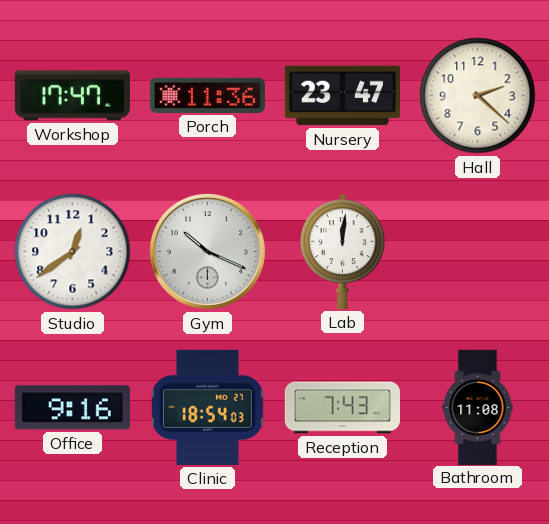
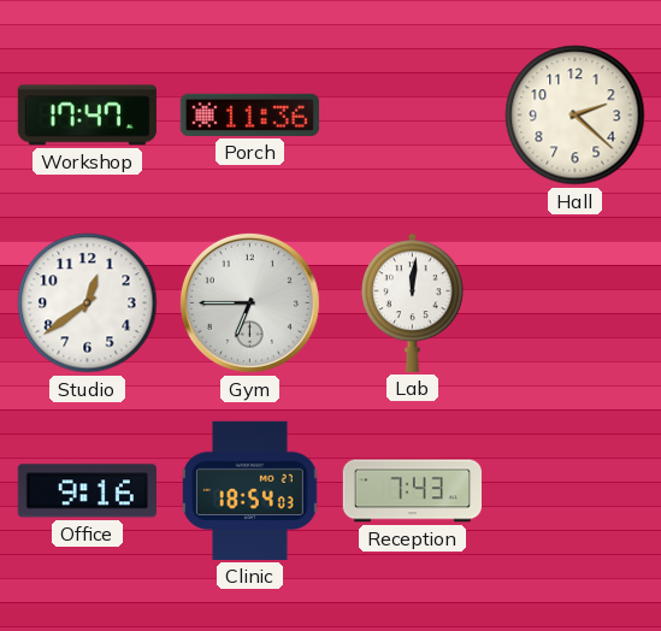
Nursery: 23:47 -> none (342, 96)
Gym: 10:19 -> 6:45 (249, 302)
Bathroom: 11:08 -> none (478, 407)
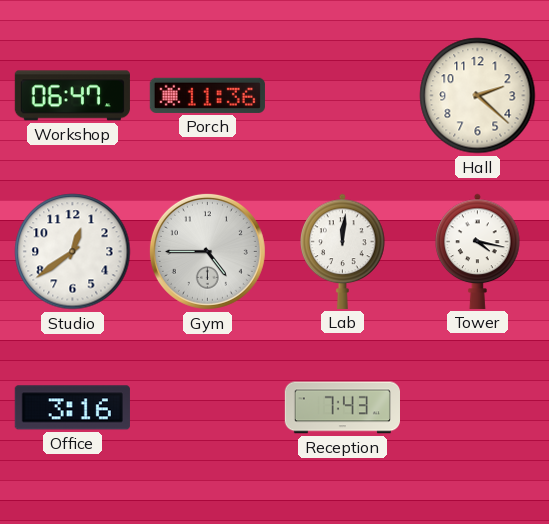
Workshop: 17:47 -> 06:47 (72, 96)
Gym: 6:45 -> 4:45 (207, 251)
Tower: none -> 4:17 (478, 251)
Office: 9:16 -> 3:16 (72, 408)
Clinic: 18:54 -> none (250, 490)
